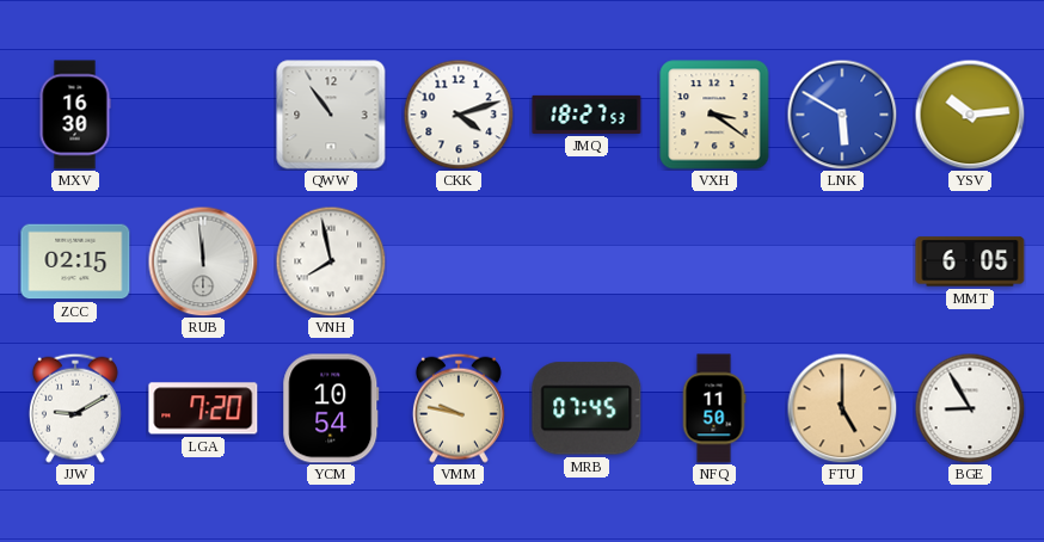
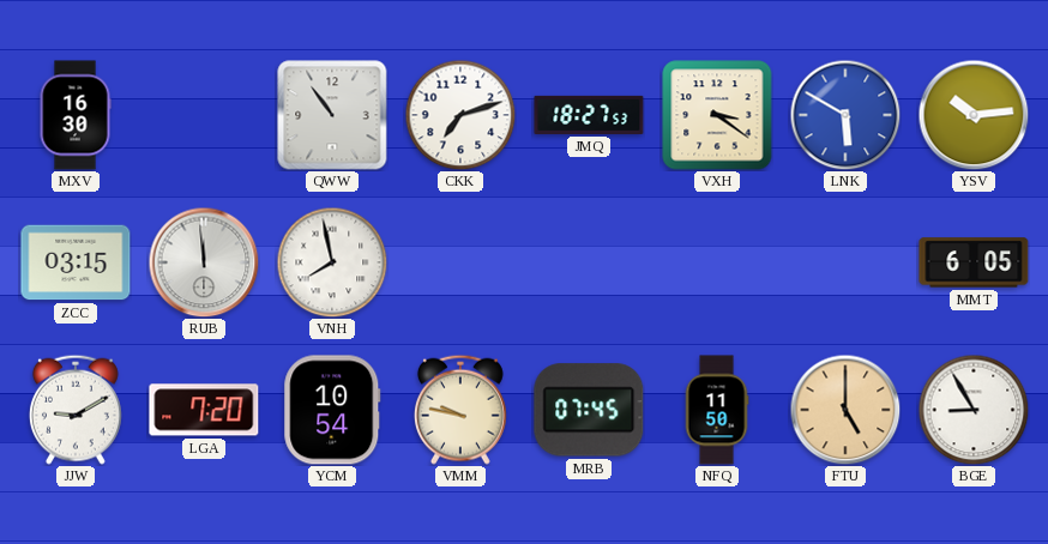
CKK: 4:12 -> 7:12 (460, 115)
ZCC: 02:15 -> 03:15 (76, 262)
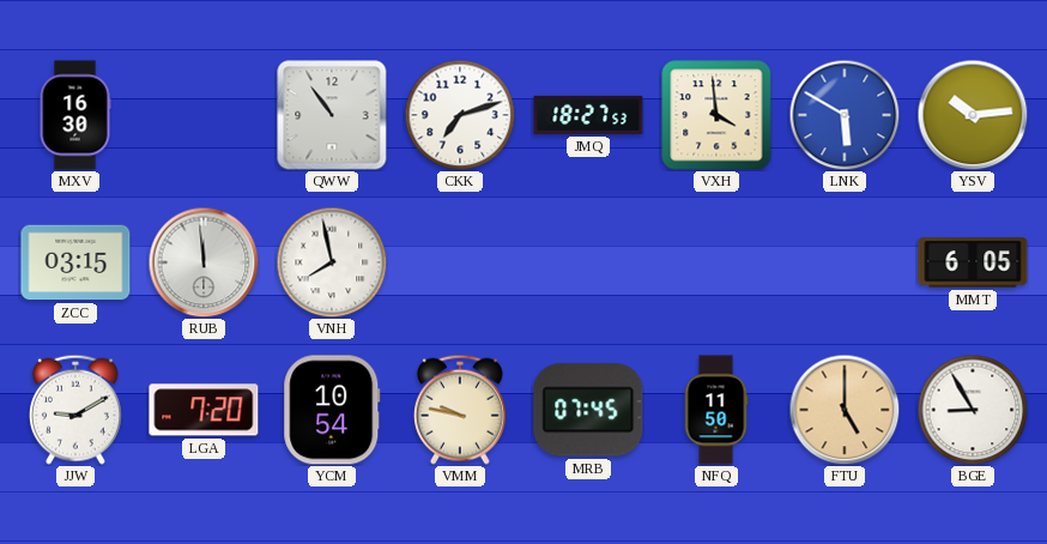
VXH: 3:21 -> 3:59 (716, 115)
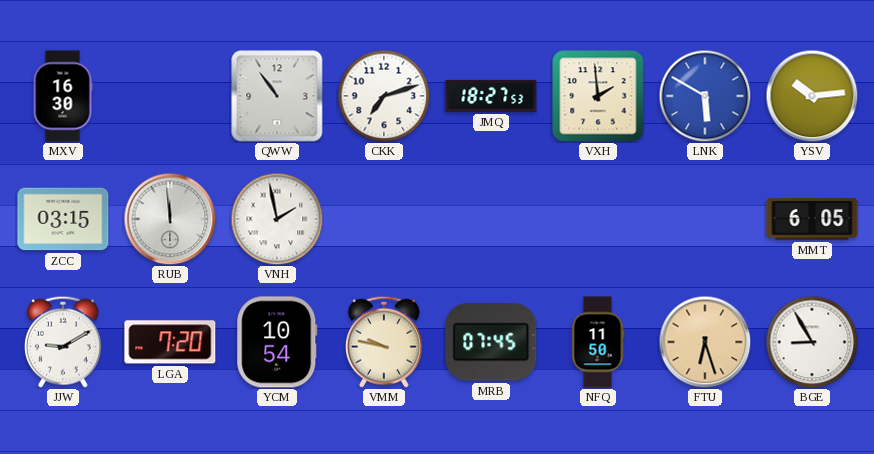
VXH: 3:59 -> 1:59 (598, 96)
VNH: 7:58 -> 1:58 (277, 219)
FTU: 5:00 -> 6:27 (705, 342)
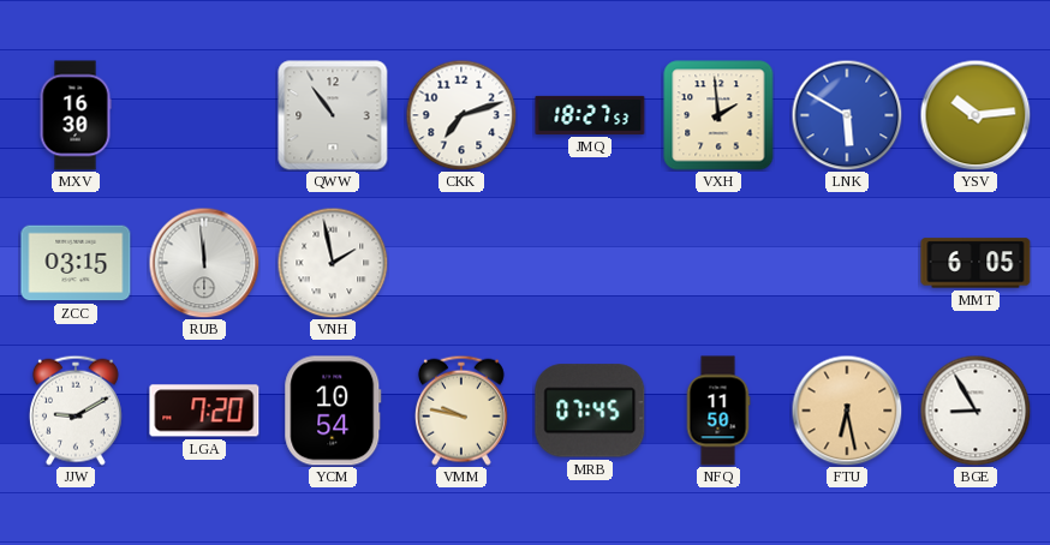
FTU: 6:27 -> 6:28 (847, 411)
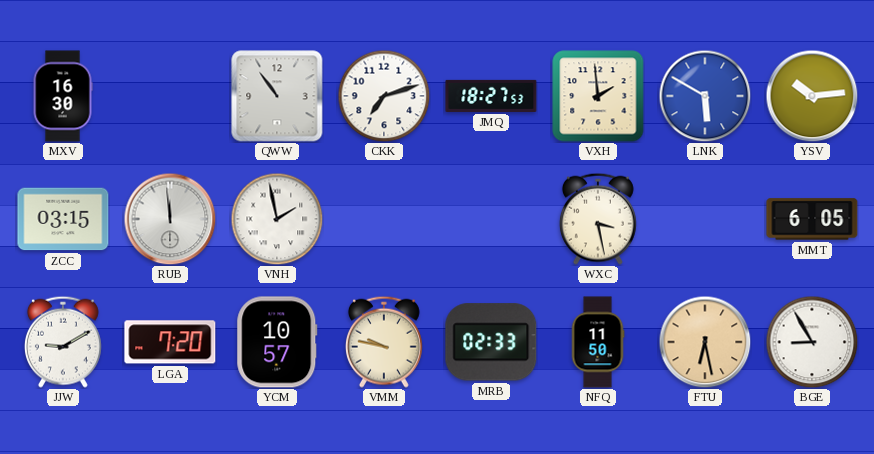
WXC: none -> 3:28 (598, 219)
YCM: 10:54 -> 10:57 (277, 342)
MRB: 07:45 -> 02:33 (491, 342)
